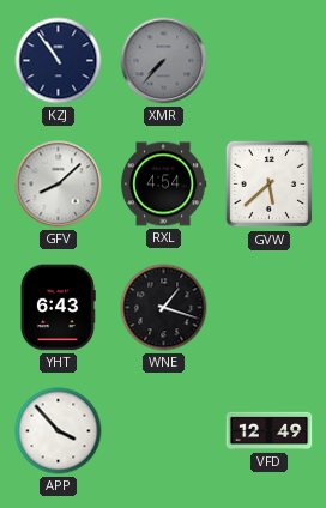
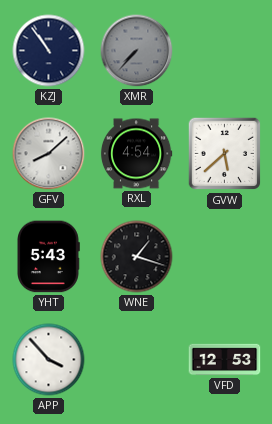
YHT: 6:43 -> 5:43 (49, 257)
VFD: 12:49 -> 12:53 (225, 360)
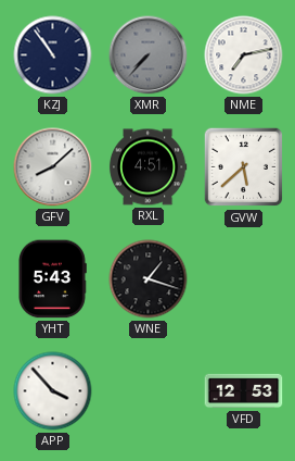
NME: none -> 7:13 (244, 55)
RXL: 4:54 -> 4:51 (147, 167)
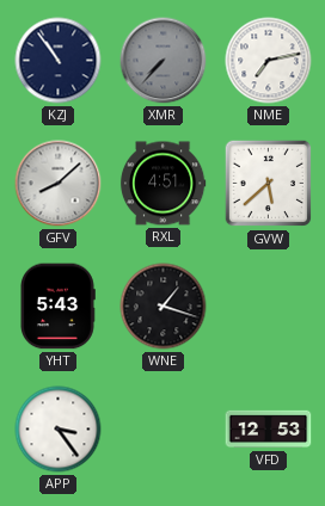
APP: 3:53 -> 3:24 (59, 430)
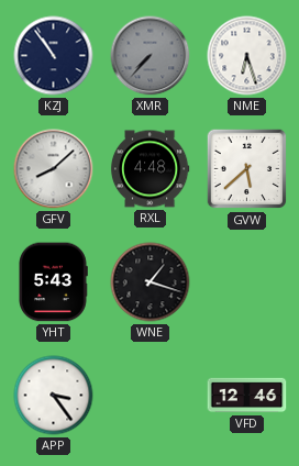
NME: 7:13 -> 6:27 (247, 56)
RXL: 4:51 -> 4:48 (149, 169)
VFD: 12:53 -> 12:46 (247, 396)
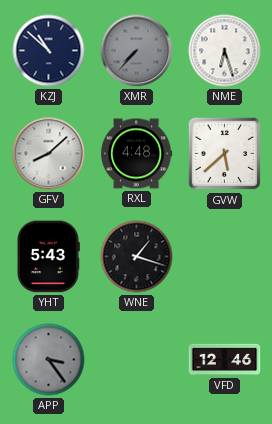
KZJ: 10:54 -> 10:52 (49, 51)
APP dial: white -> grey (49, 360)
